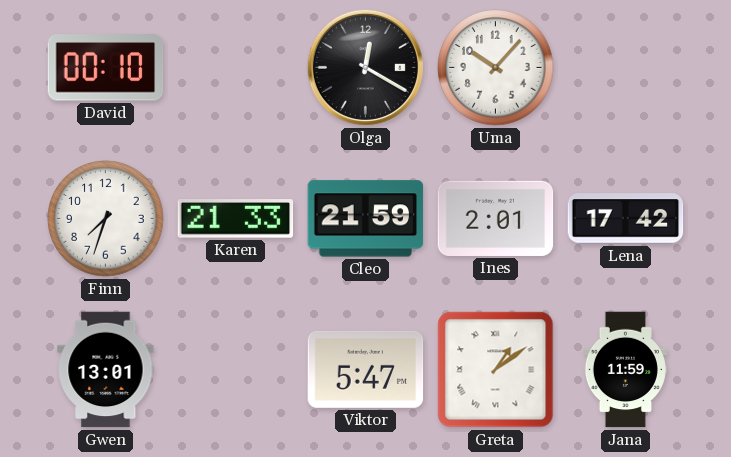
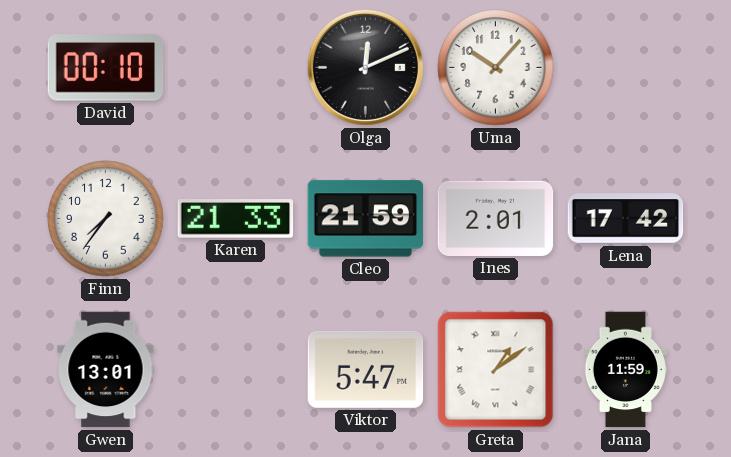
Olga: 12:20 -> 12:11 (365, 67)
Finn: 7:33 -> 7:36 (106, 219)
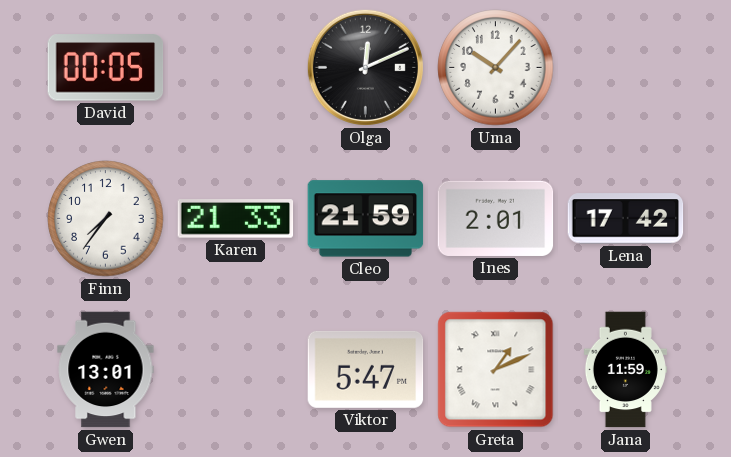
David: 00:10 -> 00:05 (106, 68)
Greta: 1:09 -> 1:11 (496, 370)
